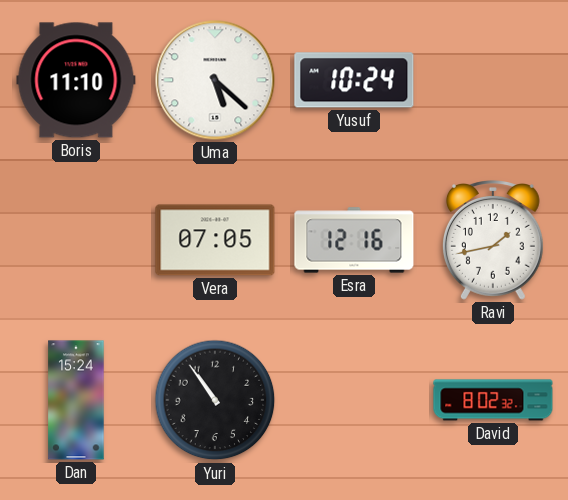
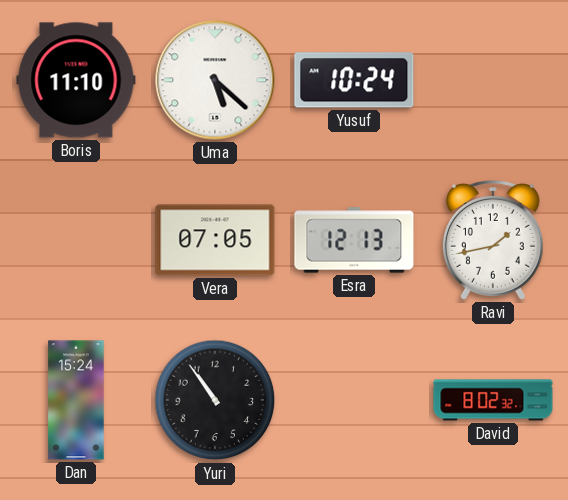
Esra: 12:16 -> 12:13 (354, 240)
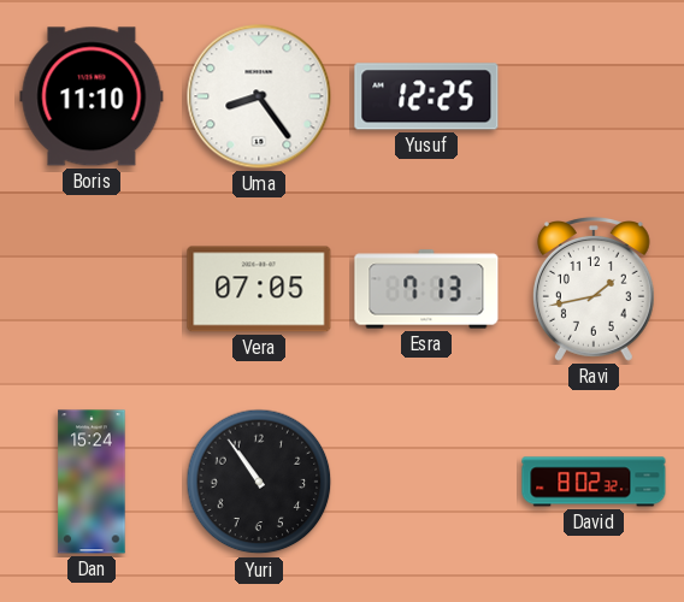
Uma: 5:22 -> 8:24 (259, 96)
Yusuf: 10:24 -> 12:25 (426, 96)
Esra: 12:13 -> 7:13 (426, 289)
